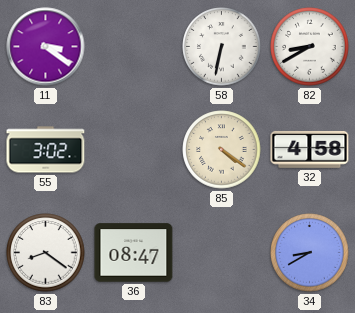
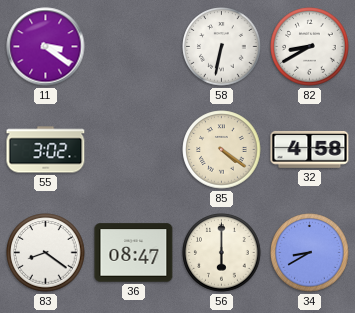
56: none -> 6:00 (222, 253)
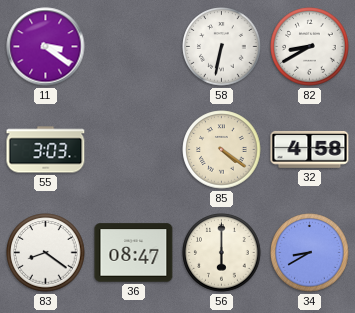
55: 3:02 -> 3:03 (46, 150)
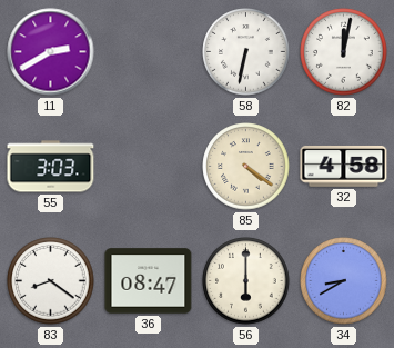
11: 3:21 -> 2:40 (51, 52)
82: 8:40 -> 12:02 (344, 52)
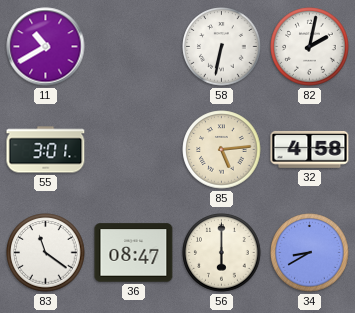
11: 2:40 -> 10:40 (46, 47)
82: 12:02 -> 2:02 (310, 47)
55: 3:03 -> 3:01 (46, 150)
85: 4:21 -> 5:14 (222, 150)
83: 8:21 -> 11:21 (46, 253)
